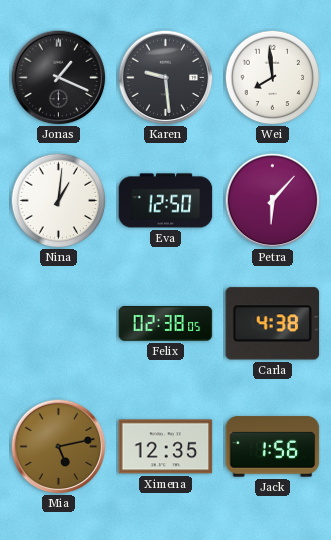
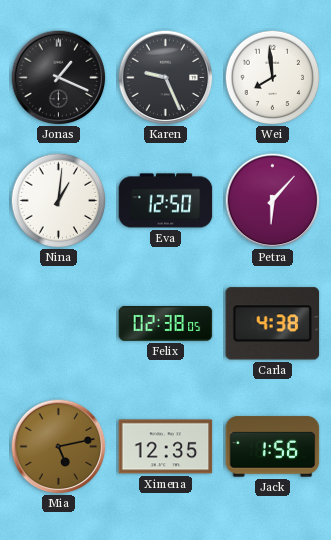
Karen: 9:29 -> 9:26 (165, 77)
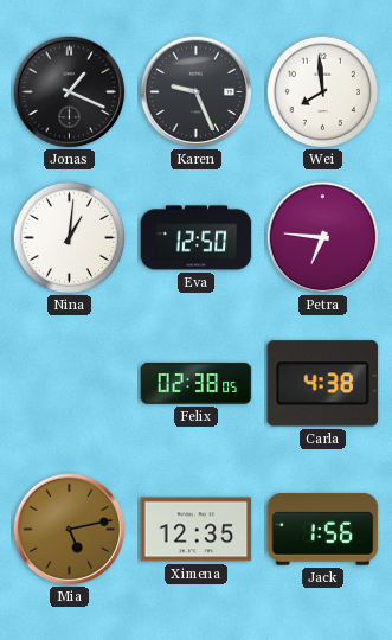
Petra: 6:07 -> 6:46 (322, 237)
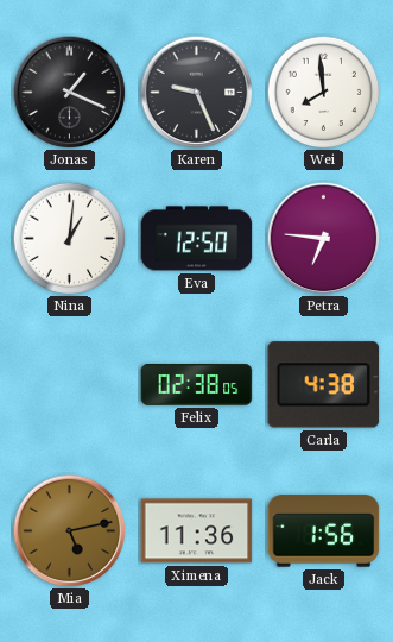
Ximena: 12:35 -> 11:36 (197, 531)
